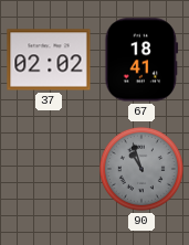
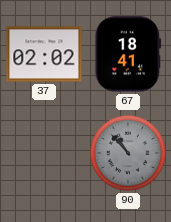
90: 10:57 -> 10:53 (128, 153)
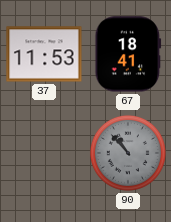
37: 02:02 -> 11:53 (44, 54)
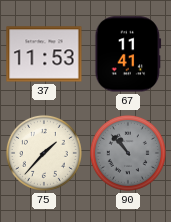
67: 18:41 -> 11:41 (128, 54)
75: none -> 1:37 (44, 153)
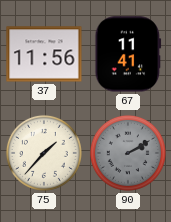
37: 11:53 -> 11:56 (44, 54)
90: 10:53 -> 2:10 (128, 153)
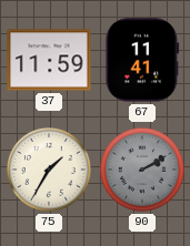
37: 11:56 -> 11:59 (49, 60)
75: 1:37 -> 1:35 (49, 170)
